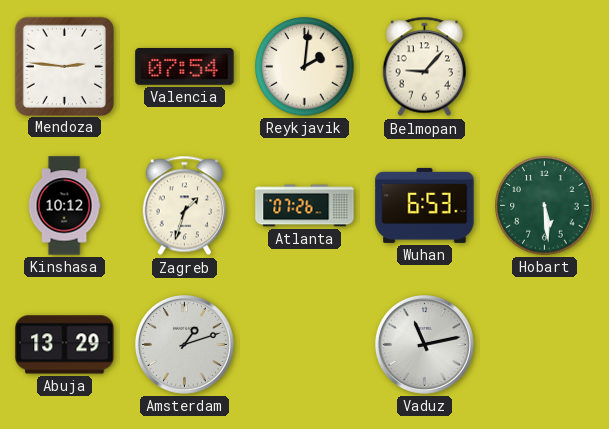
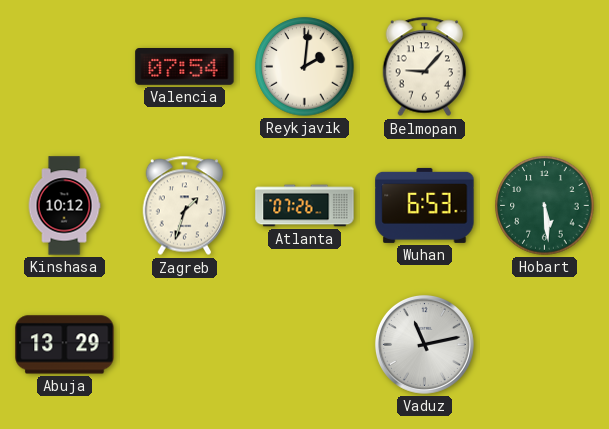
Mendoza: 2:46 -> none (64, 66)
Amsterdam: 1:12 -> none (184, 344)
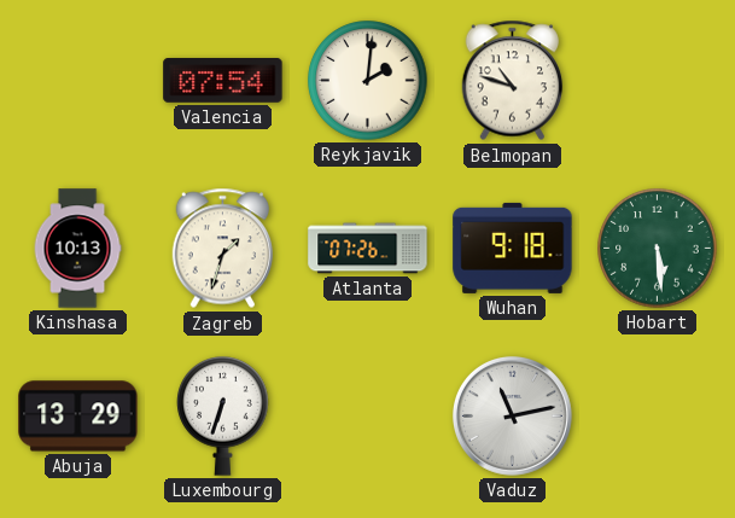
Belmopan: 9:07 -> 10:48 (513, 81)
Kinshasa: 10:12 -> 10:13 (77, 249)
Wuhan: 6:53 -> 9:18 (513, 248)
Luxembourg: none -> 6:33 (223, 417)
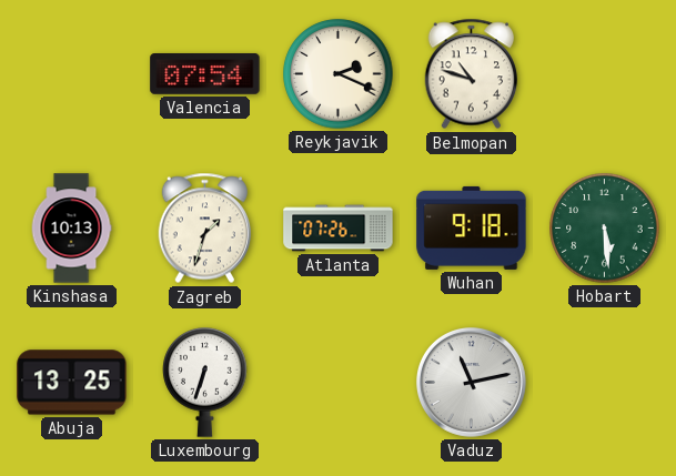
Reykjavik: 2:01 -> 2:19 (339, 74)
Abuja: 13:29 -> 13:25 (72, 383)
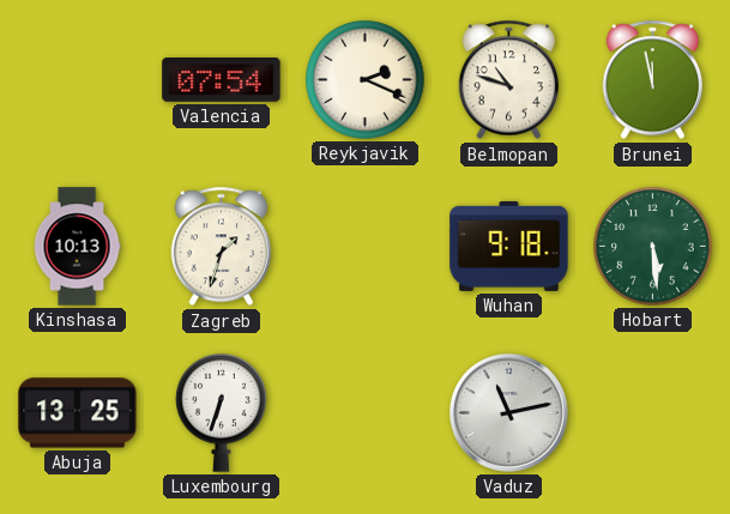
Brunei: none -> 11:58 (653, 80)
Atlanta: 07:26 -> none (339, 229)
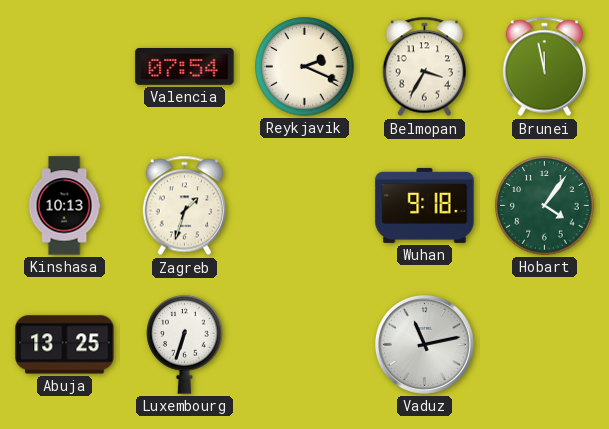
Belmopan: 10:48 -> 3:35 (425, 67)
Hobart: 5:29 -> 4:06 (545, 206)
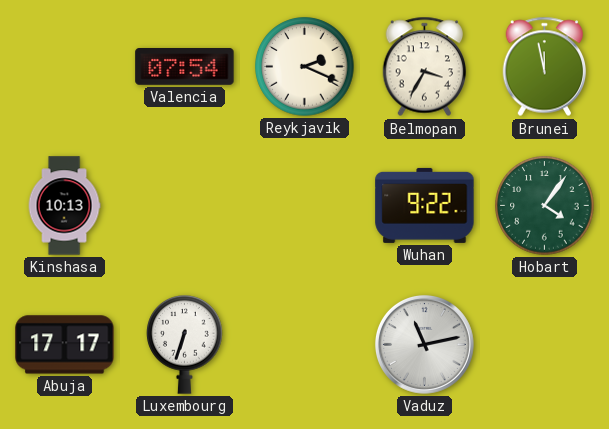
Zagreb: 1:33 -> none (185, 206)
Wuhan: 9:18 -> 9:22 (425, 205)
Abuja: 13:25 -> 17:17 (65, 345)
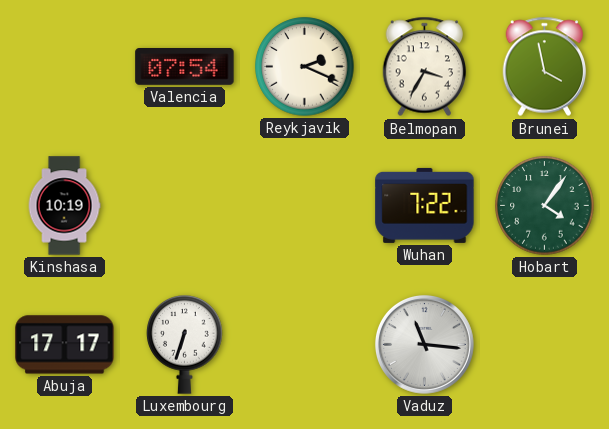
Brunei: 11:58 -> 3:58 (545, 67)
Kinshasa: 10:13 -> 10:19 (64, 206)
Wuhan: 9:22 -> 7:22 (425, 205)
Vaduz: 11:13 -> 11:16 (424, 344)
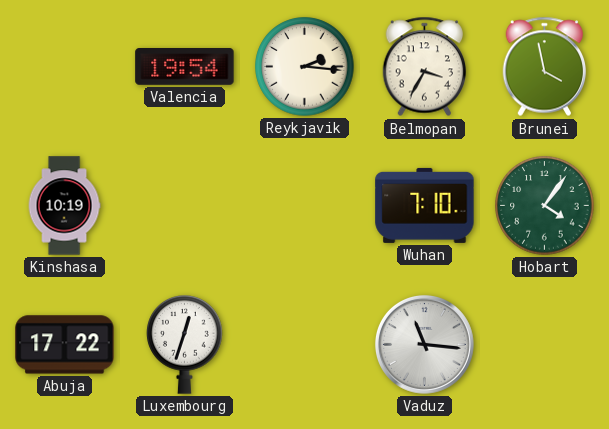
Valencia: 07:54 -> 19:54 (185, 67)
Reykjavik: 2:19 -> 2:16 (305, 67)
Wuhan: 7:22 -> 7:10 (425, 205)
Abuja: 17:17 -> 17:22 (65, 345)
Luxembourg: 6:33 -> 12:33 (185, 345)
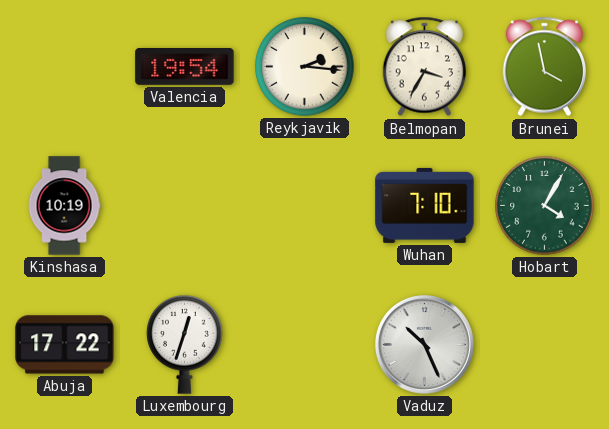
Hobart: 4:06 -> 4:05 (545, 206)
Vaduz: 11:16 -> 10:26 (424, 344)
